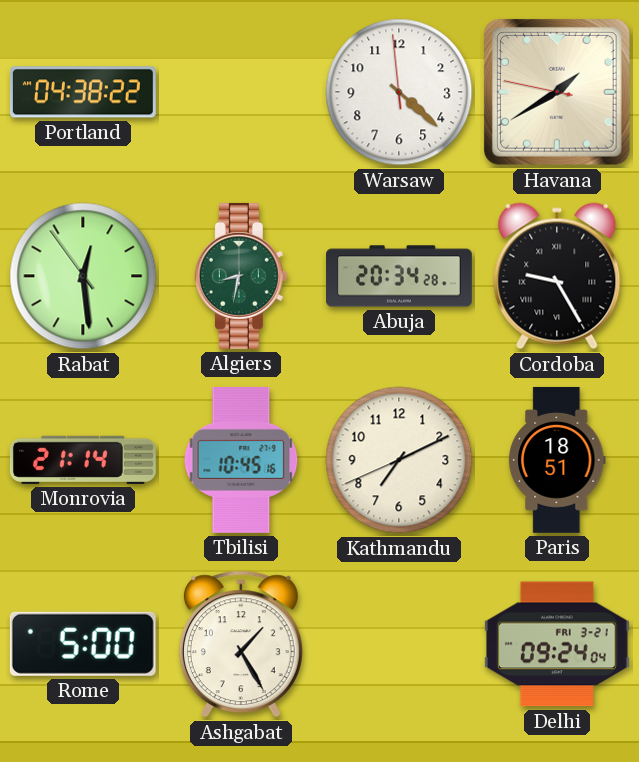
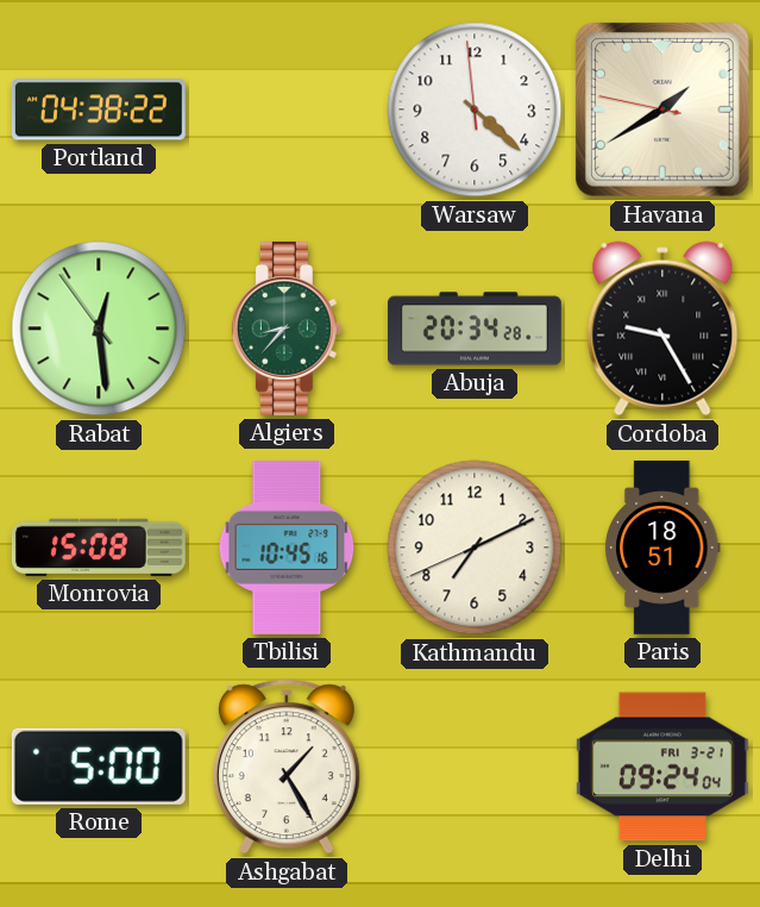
Algiers: 8:32 -> 8:37 (287, 329)
Monrovia: 21:14 -> 15:08 (99, 548)
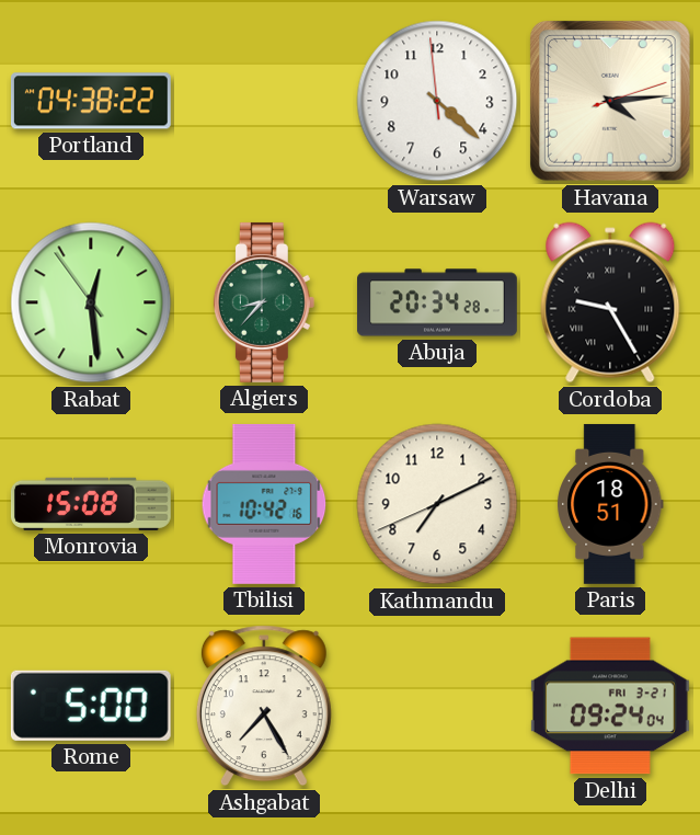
Havana: 1:39 -> 4:14 (611, 102)
Tbilisi: 10:45 -> 10:42 (264, 504)
Ashgabat: 1:25 -> 7:25 (264, 706)
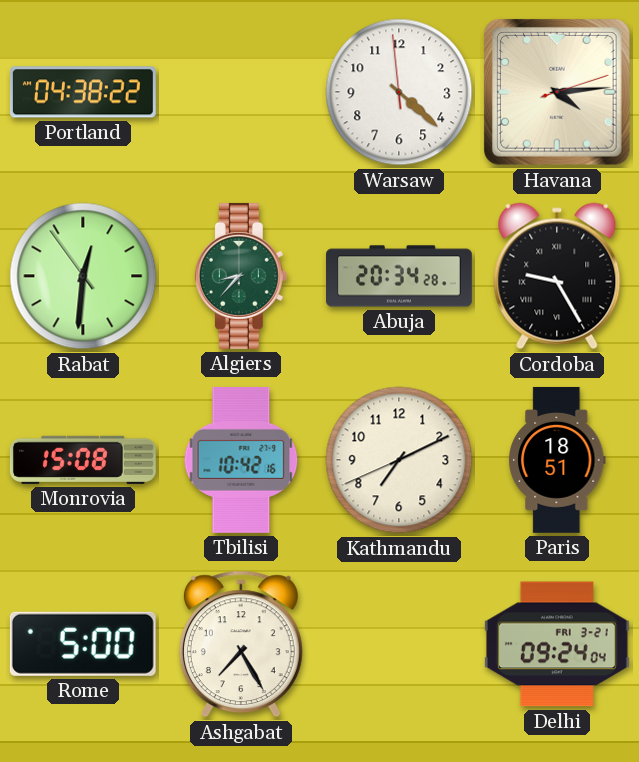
Rabat: 12:28 -> 12:30 (83, 276)
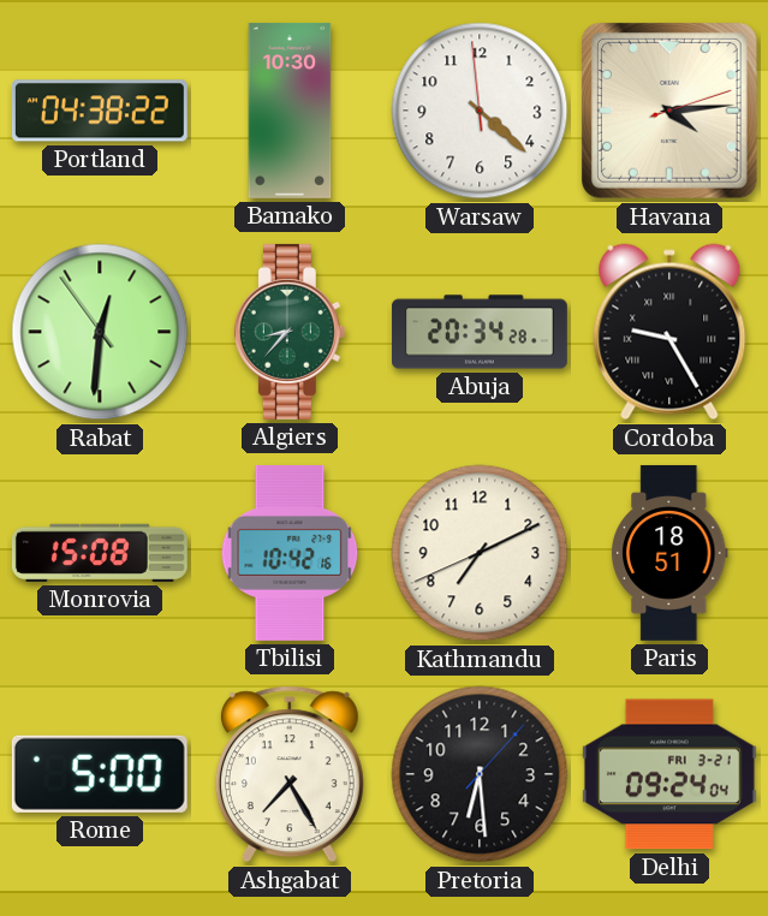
Bamako: none -> 10:30 (290, 111)
Pretoria: none -> 6:29 (480, 774)
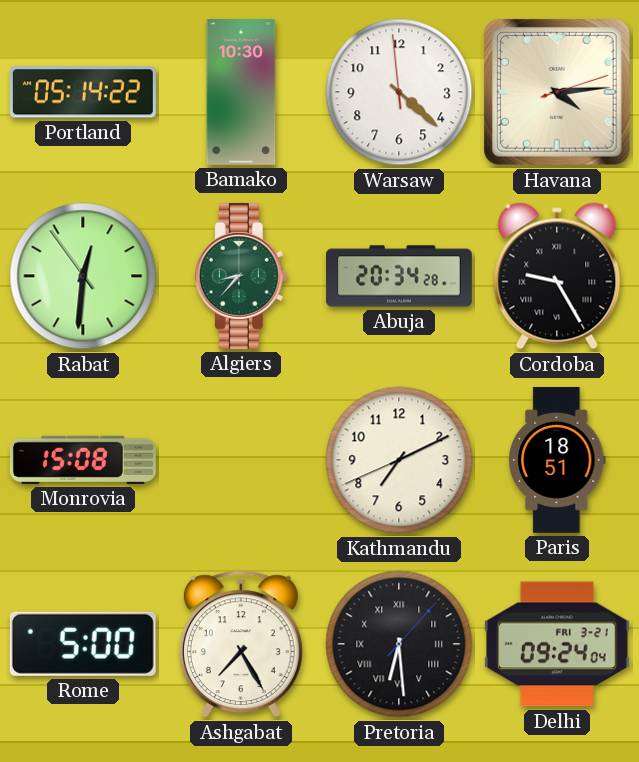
Portland: 04:38 -> 05:14 (83, 92)
Tbilisi: 10:42 -> none (290, 553)
Pretoria numerals: Arabic -> Roman (399, 644)
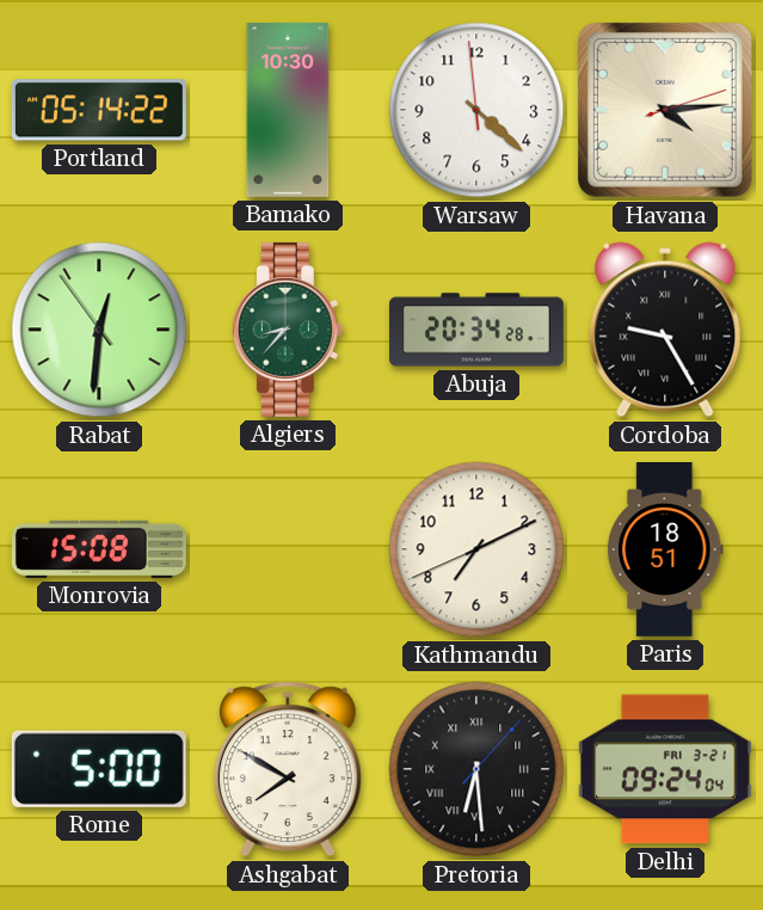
Ashgabat: 7:25 -> 7:50 (288, 769)
